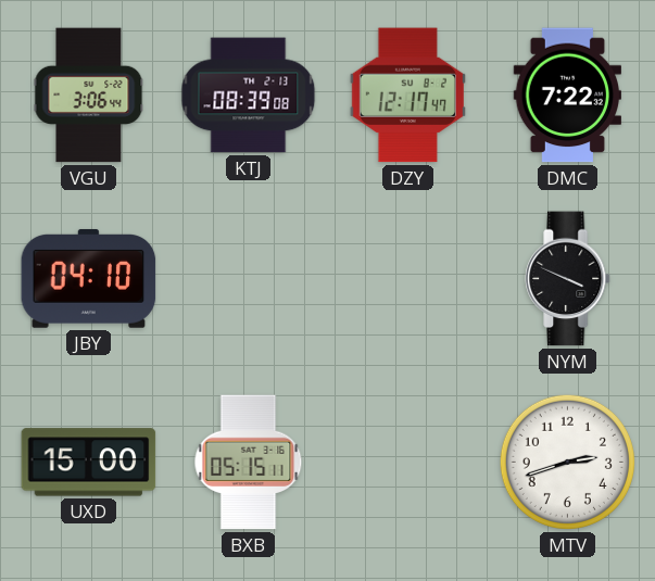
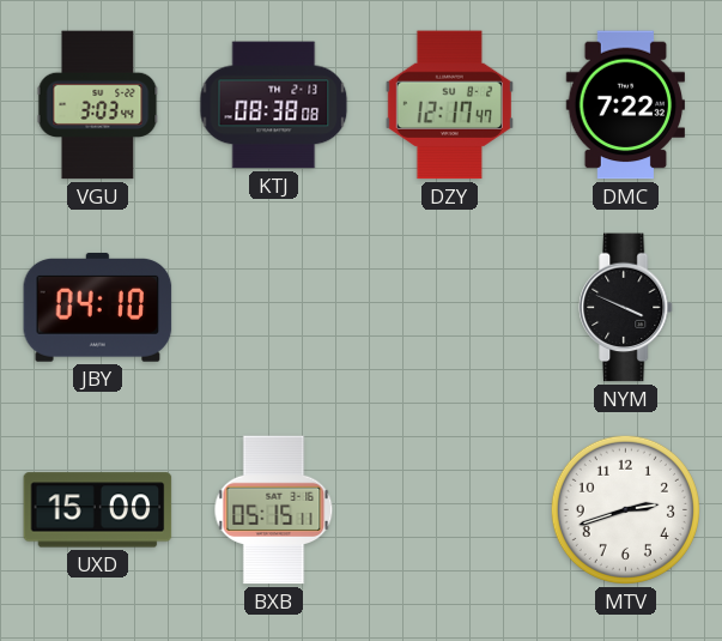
VGU: 3:06 -> 3:03 (98, 105)
KTJ: 08:39 -> 08:38 (274, 105)
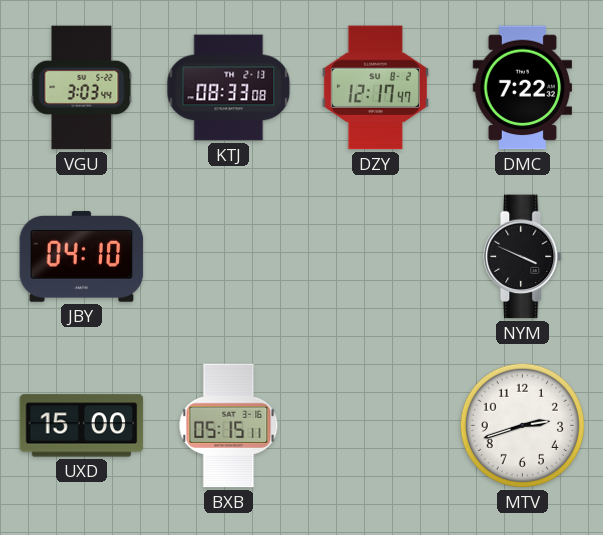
KTJ: 08:38 -> 08:33 (229, 88)
